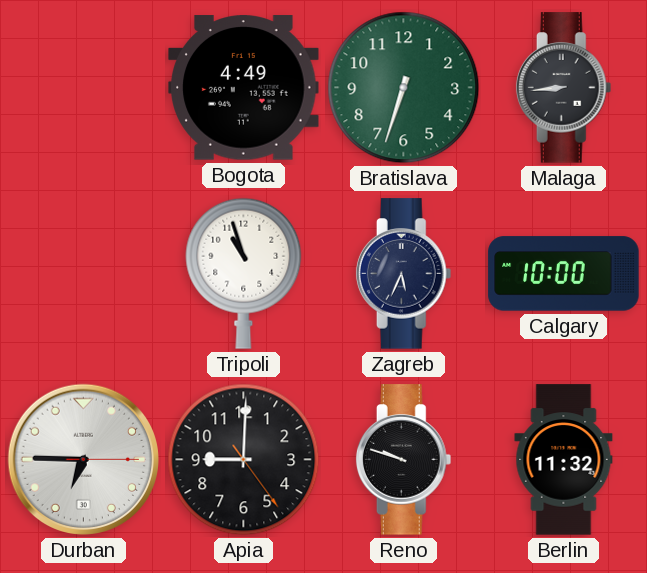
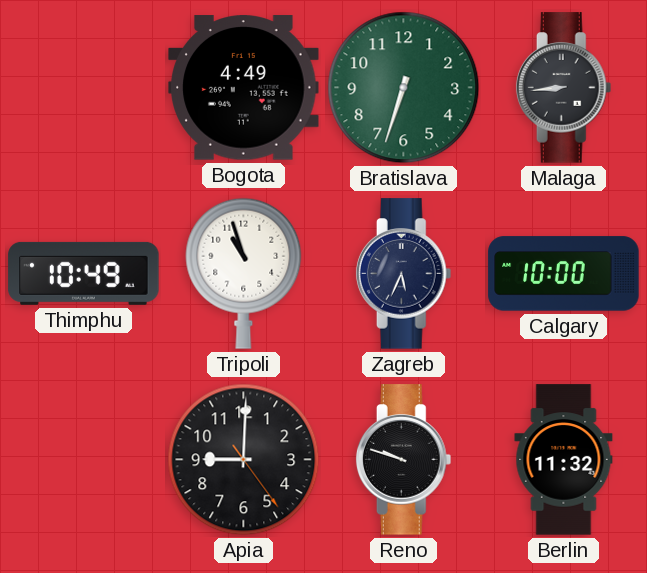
Thimphu: none -> 10:49 (84, 273)
Durban: 6:45 -> none (83, 459)
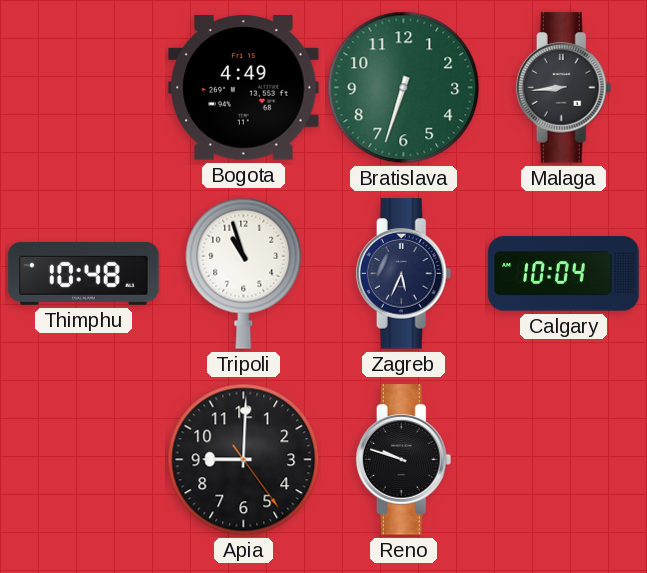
Thimphu: 10:49 -> 10:48 (84, 273)
Calgary: 10:00 -> 10:04 (564, 274)
Berlin: 11:32 -> none (564, 460)
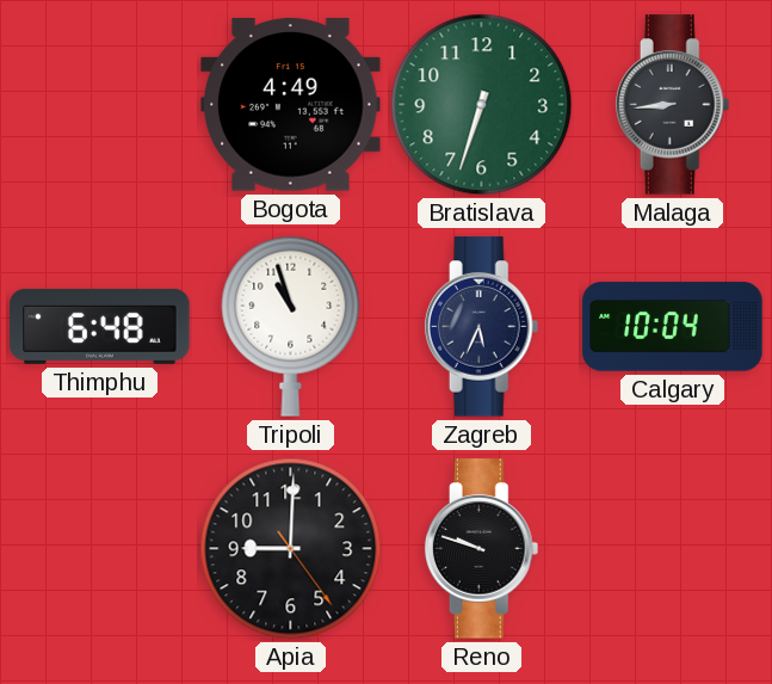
Thimphu: 10:48 -> 6:48 (100, 326)
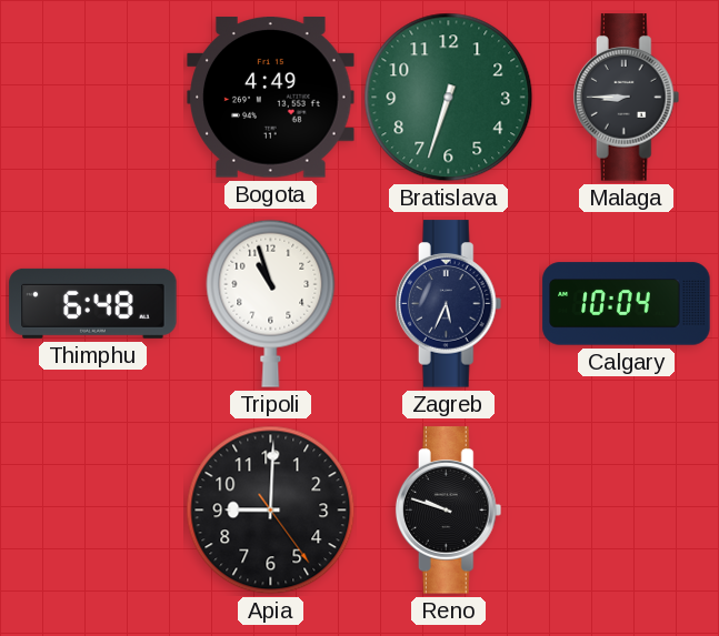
Malaga: 8:44 -> 8:45 (627, 98)
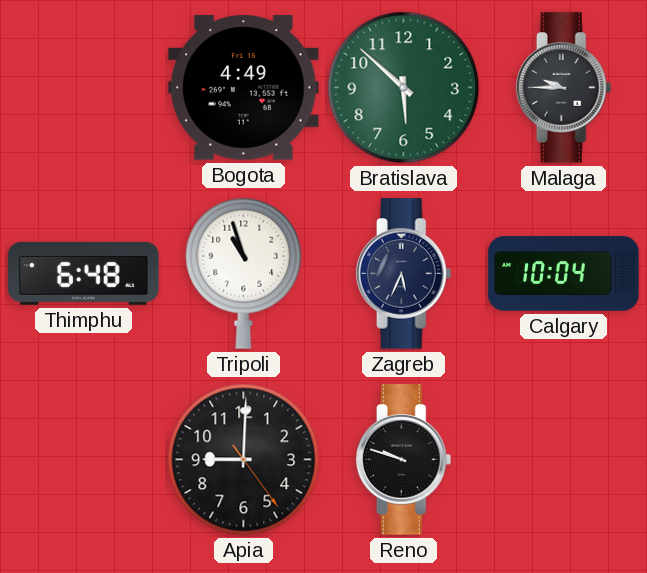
Bratislava: 6:33 -> 5:52 (404, 88)
Malaga: 8:45 -> 9:45 (564, 88)
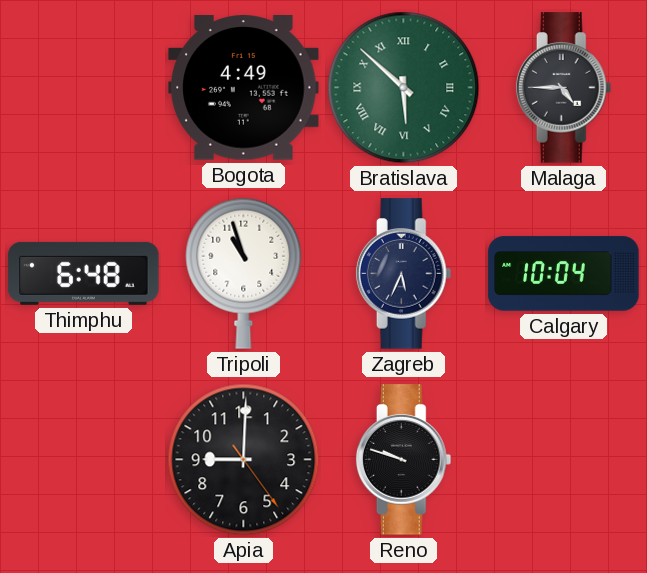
Bratislava numerals: Arabic -> Roman (404, 88)
Malaga: 9:45 -> 4:45 (564, 88)
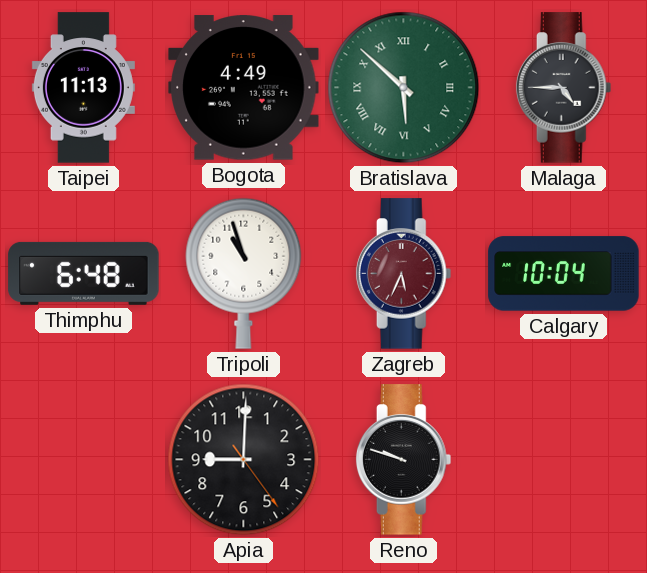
Taipei: none -> 11:13 (83, 88)
Zagreb dial: navy -> burgundy (404, 274)
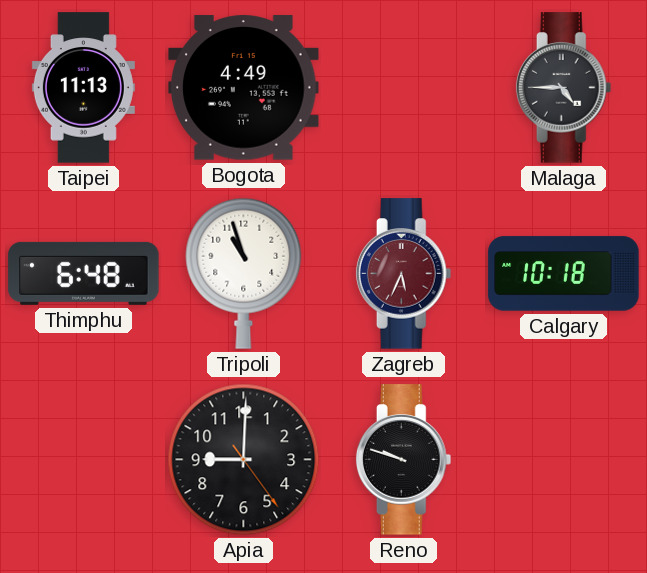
Bratislava: 5:52 -> none (404, 88)
Calgary: 10:04 -> 10:18 (564, 274)
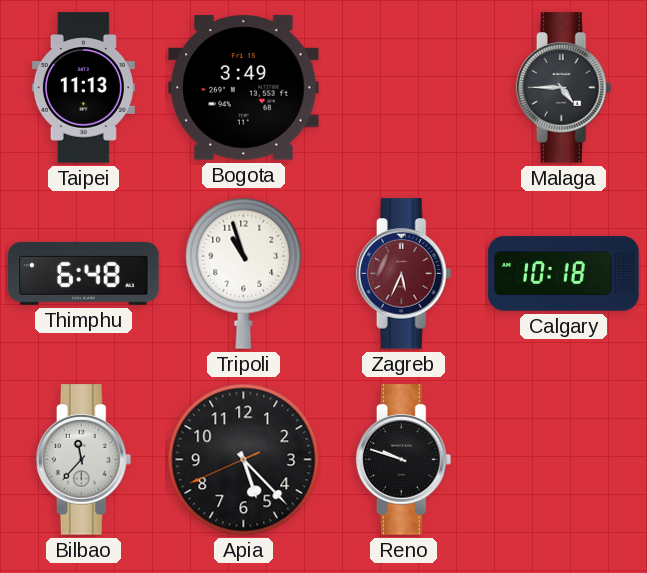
Bogota: 4:49 -> 3:49 (244, 88)
Bilbao: none -> 11:37 (84, 460)
Apia: 9:00 -> 5:22 (244, 460)
